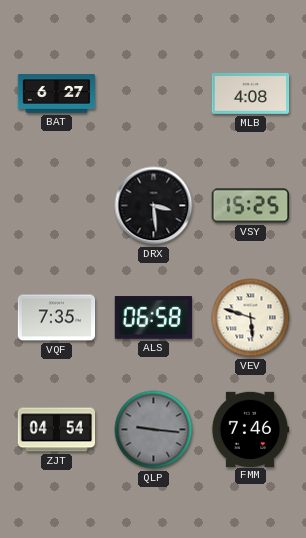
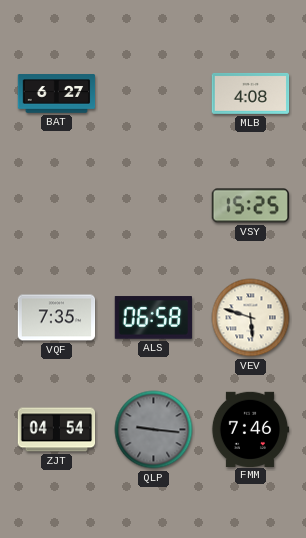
DRX: 3:29 -> none (154, 206)
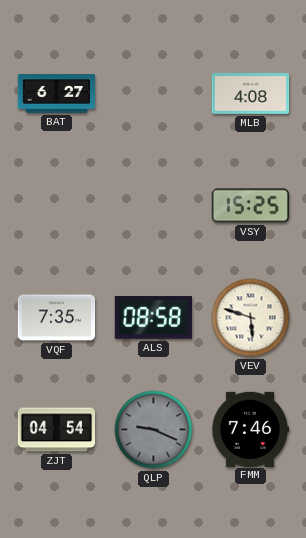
ALS: 06:58 -> 08:58 (153, 318)
QLP: 9:16 -> 9:19 (154, 430)
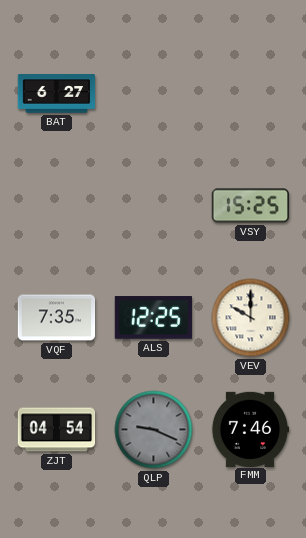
MLB: 4:08 -> none (251, 93)
ALS: 08:58 -> 12:25 (153, 318)
VEV: 5:48 -> 10:00 (251, 318)
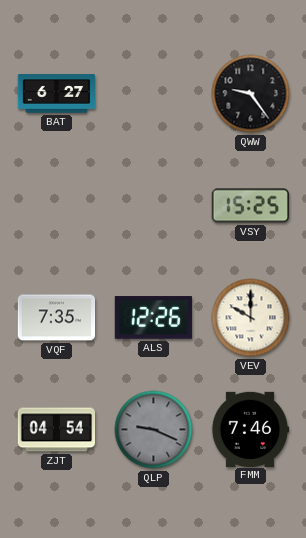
QWW: none -> 9:24 (251, 94)
ALS: 12:25 -> 12:26 (153, 318)
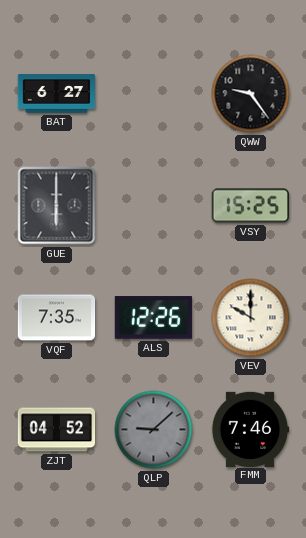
GUE: none -> 6:00 (57, 206)
ZJT: 04:54 -> 04:52 (57, 430)
QLP: 9:19 -> 9:08 (154, 430)
